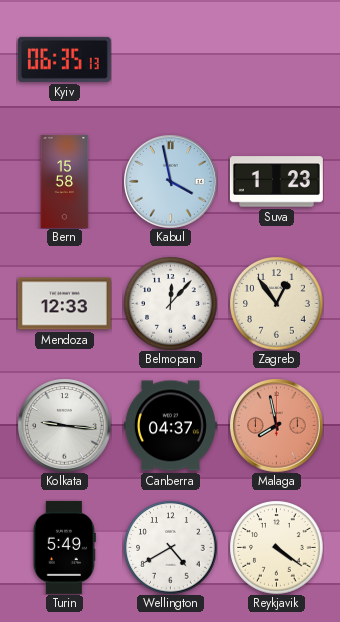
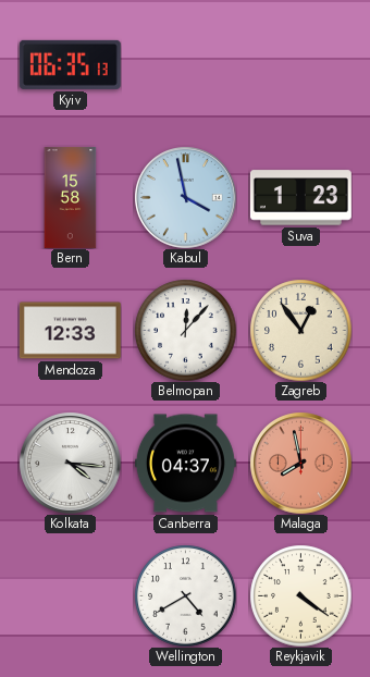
Kolkata: 9:16 -> 4:16 (71, 464)
Turin: 5:49 -> none (64, 547)
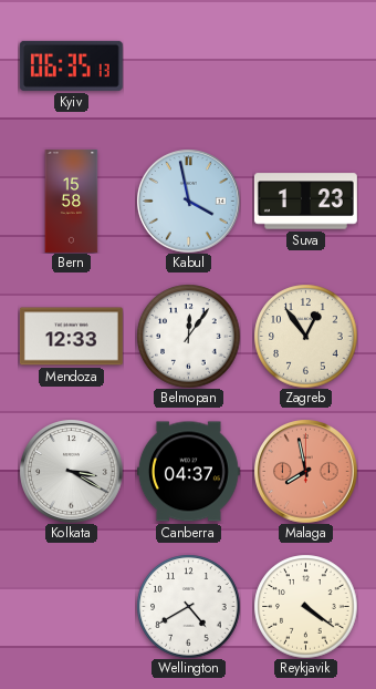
Belmopan: 12:07 -> 12:06 (188, 336)
Kolkata: 4:16 -> 3:20 (72, 472)
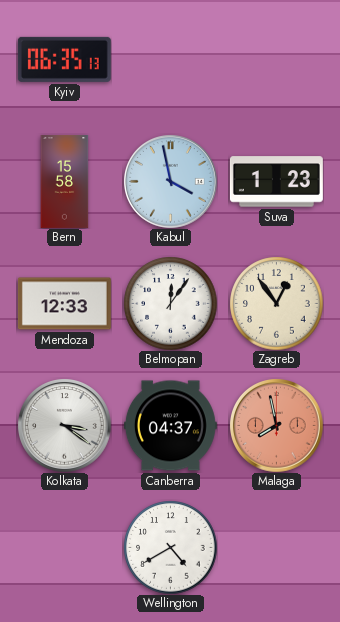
Kolkata: 3:20 -> 3:21 (65, 426)
Reykjavik: 4:21 -> none (305, 606)
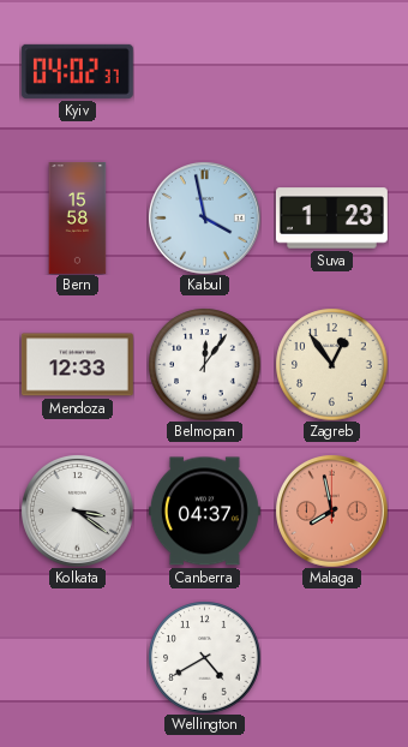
Kyiv: 06:35 -> 04:02 (77, 71)
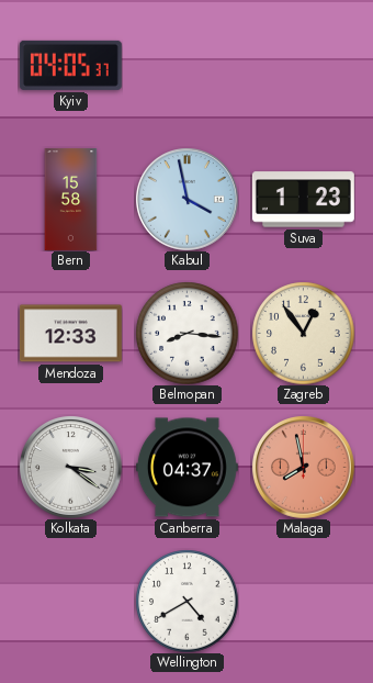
Kyiv: 04:02 -> 04:05 (70, 65)
Belmopan: 12:06 -> 8:16 (187, 333)
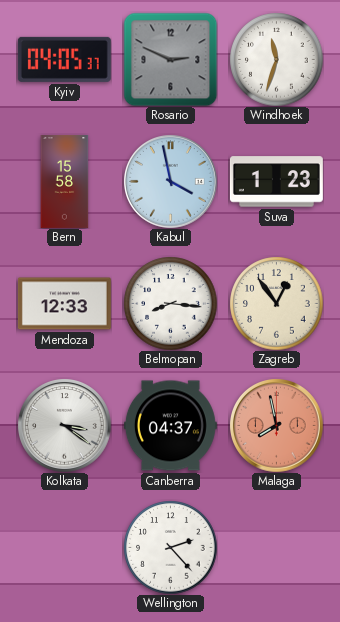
Rosario: none -> 2:49 (170, 59)
Windhoek: none -> 11:33 (276, 59)
Wellington: 4:40 -> 2:23 (170, 547)
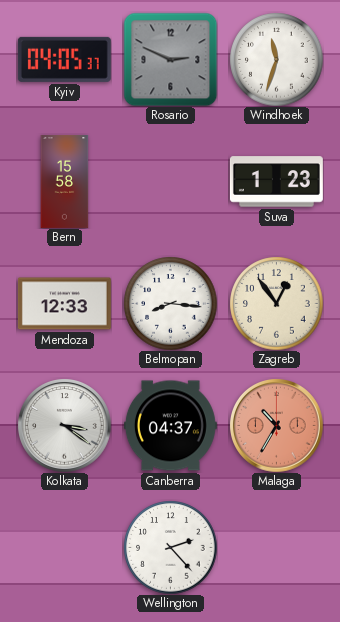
Kabul: 3:58 -> none (171, 182)
Malaga: 7:58 -> 10:35 (277, 426)
